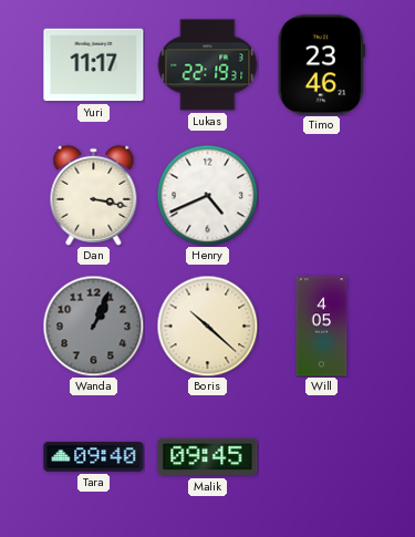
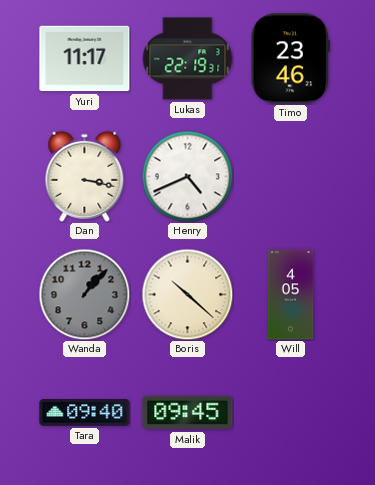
Wanda: 1:04 -> 1:07 (84, 294)
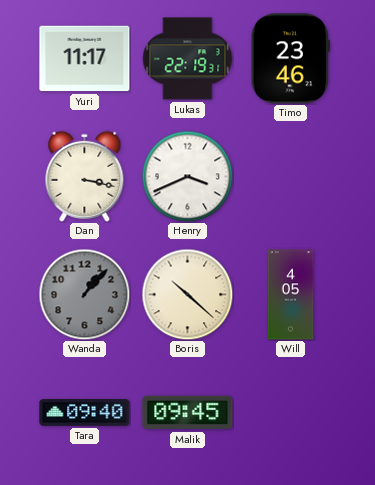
Henry: 4:41 -> 3:41 (187, 176)
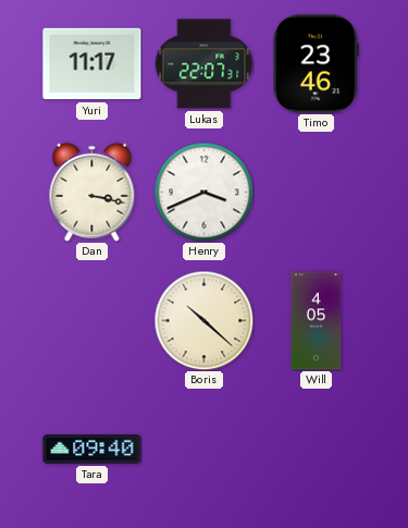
Lukas: 22:19 -> 22:07 (203, 64)
Wanda: 1:07 -> none (84, 294)
Malik: 09:45 -> none (188, 413)
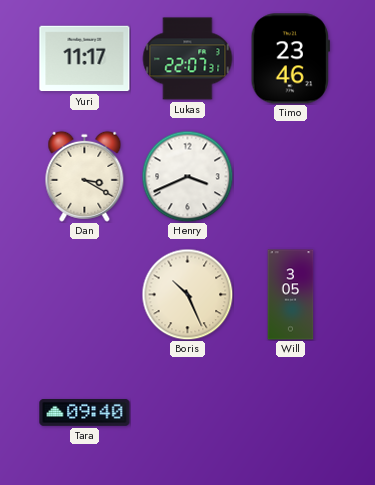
Dan: 3:17 -> 3:20 (85, 176)
Boris: 10:22 -> 10:26 (187, 294)
Will: 4:05 -> 3:05 (291, 295)
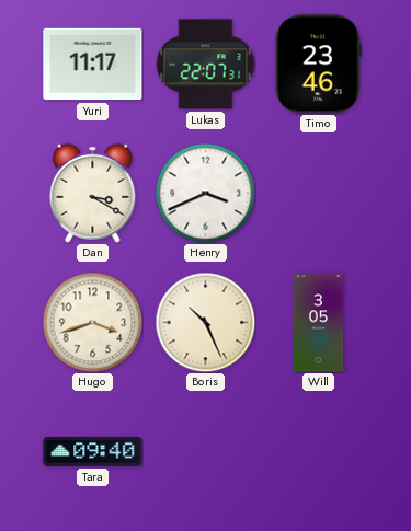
Hugo: none -> 3:42 (92, 322)
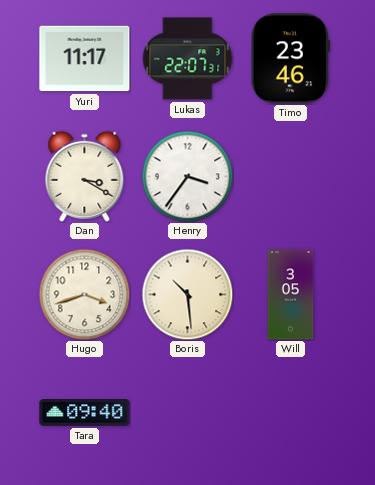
Henry: 3:41 -> 3:36 (187, 176)
Boris: 10:26 -> 10:29 (187, 294)
